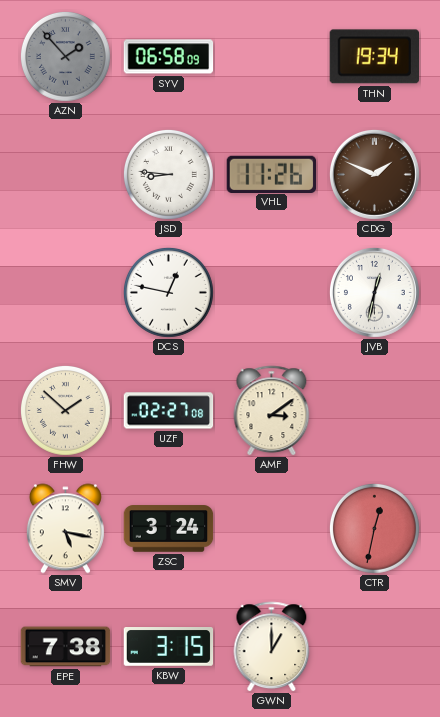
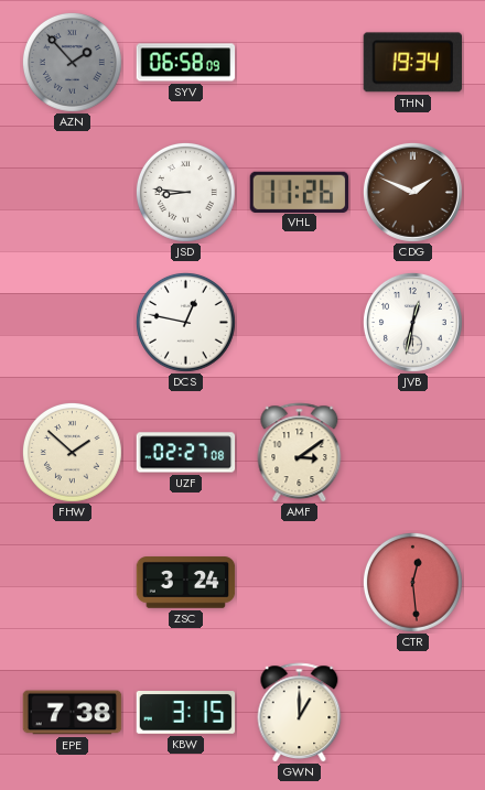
SMV: 5:17 -> none (65, 529)
CTR: 12:32 -> 12:29 (412, 582)
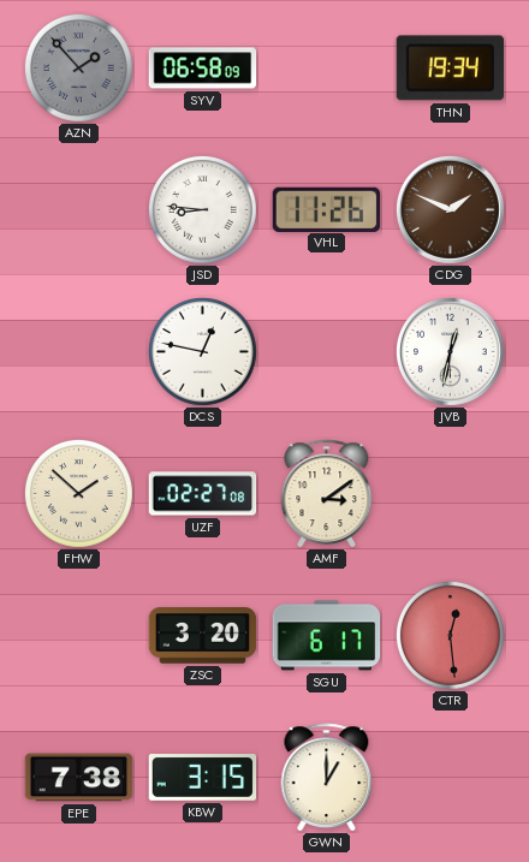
ZSC: 3:24 -> 3:20 (203, 636)
SGU: none -> 6:17 (327, 636)
